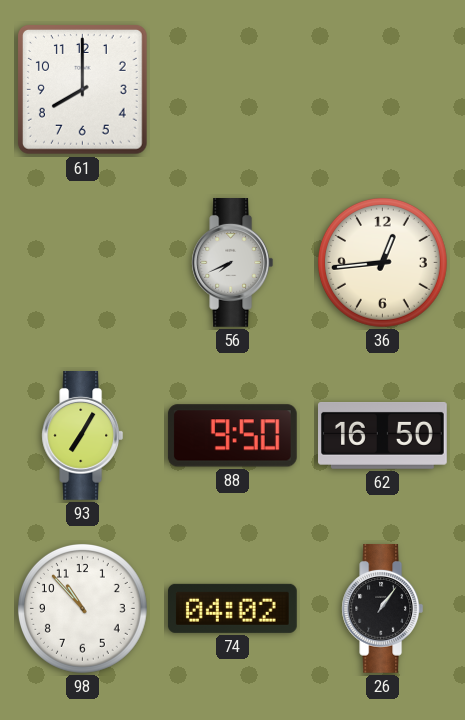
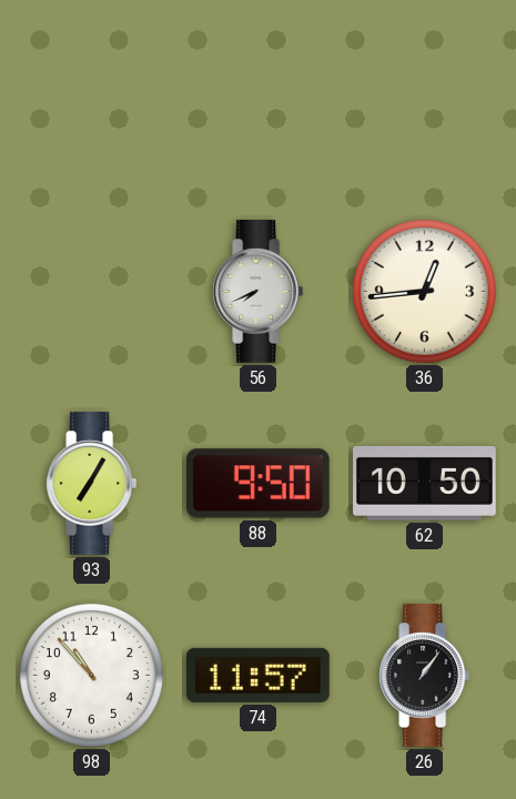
61: 8:00 -> none (83, 90)
62: 16:50 -> 10:50 (425, 483)
74: 04:02 -> 11:57 (257, 675)
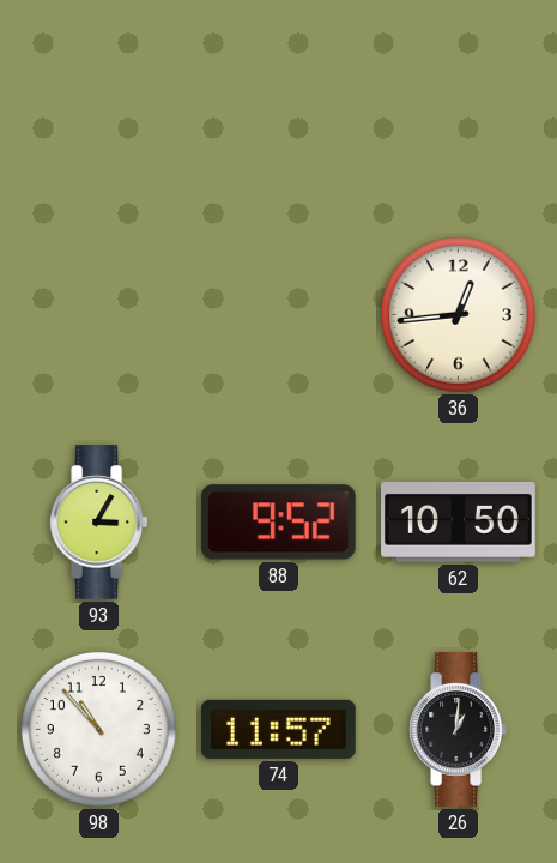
56: 7:41 -> none (259, 292)
93: 7:05 -> 3:05 (99, 523)
88: 9:50 -> 9:52 (278, 523)
26: 1:06 -> 1:01 (459, 730)
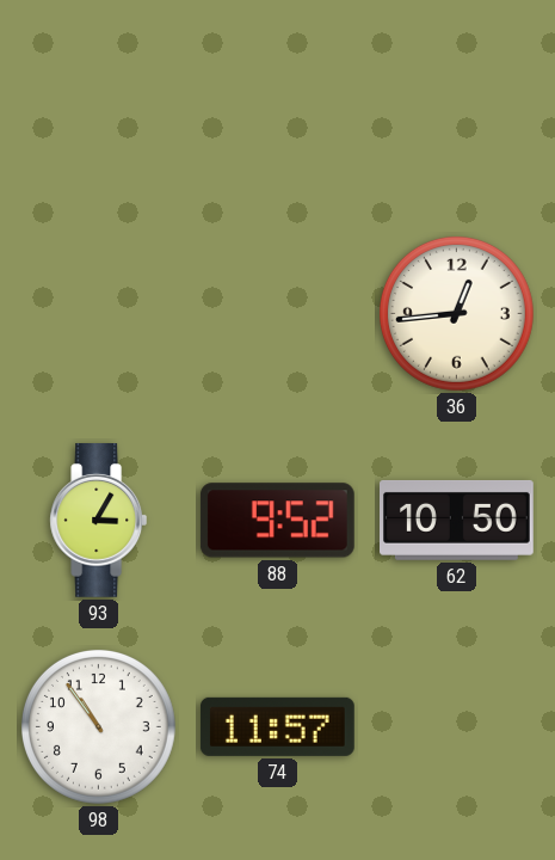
98: 10:53 -> 10:54 (98, 726)
26: 1:01 -> none (459, 730)
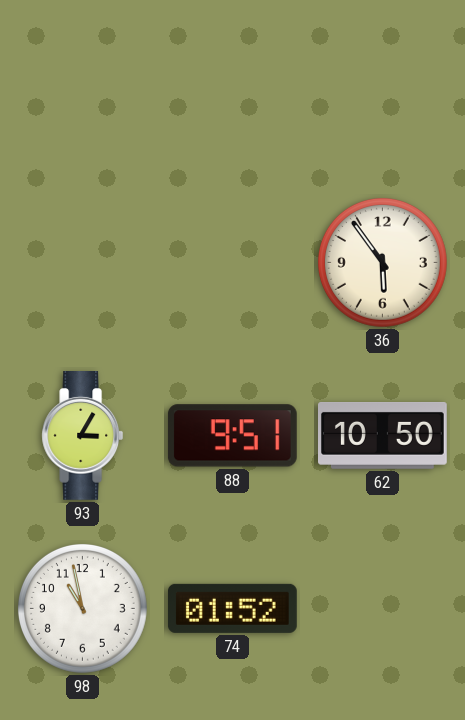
36: 12:44 -> 5:54 (382, 262)
88: 9:52 -> 9:51 (232, 436)
98: 10:54 -> 10:58 (82, 608)
74: 11:57 -> 01:52 (232, 608)
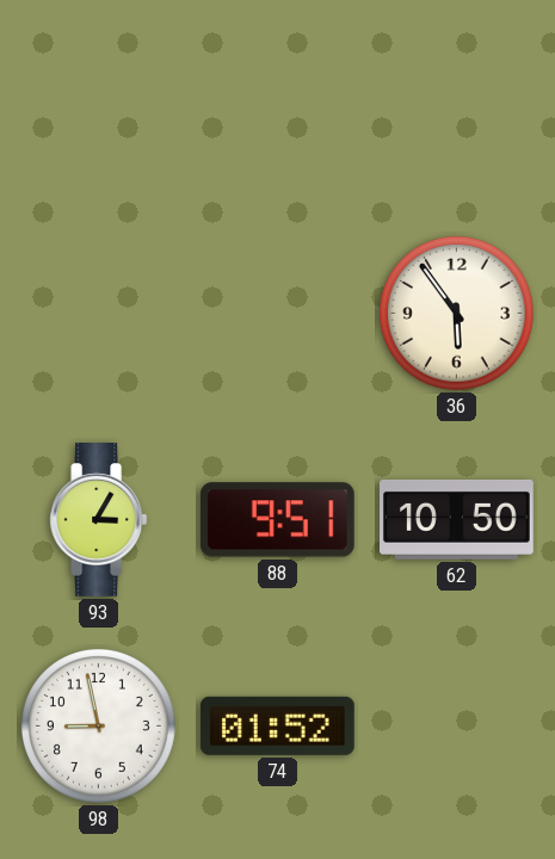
98: 10:58 -> 8:58 (98, 725)
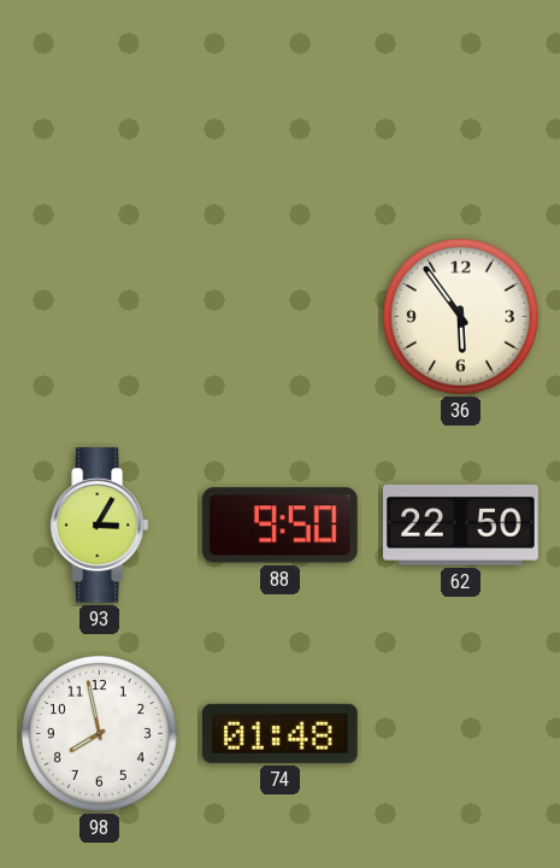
88: 9:51 -> 9:50 (279, 526)
62: 10:50 -> 22:50 (461, 524)
98: 8:58 -> 7:58 (99, 733)
74: 01:52 -> 01:48 (279, 733)
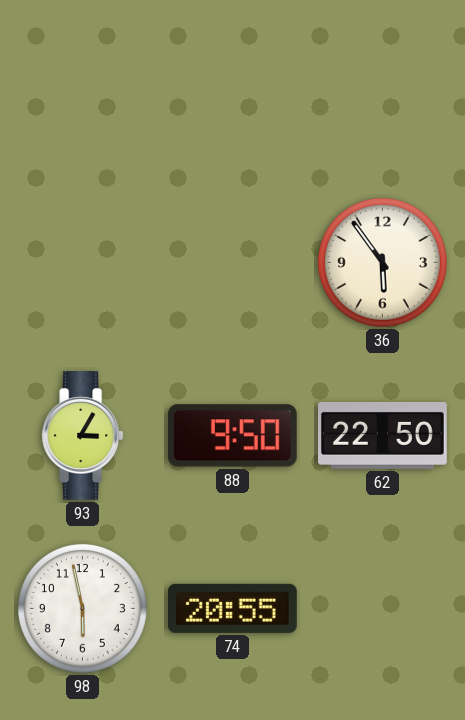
98: 7:58 -> 5:58 (82, 608)
74: 01:48 -> 20:55 (232, 608)
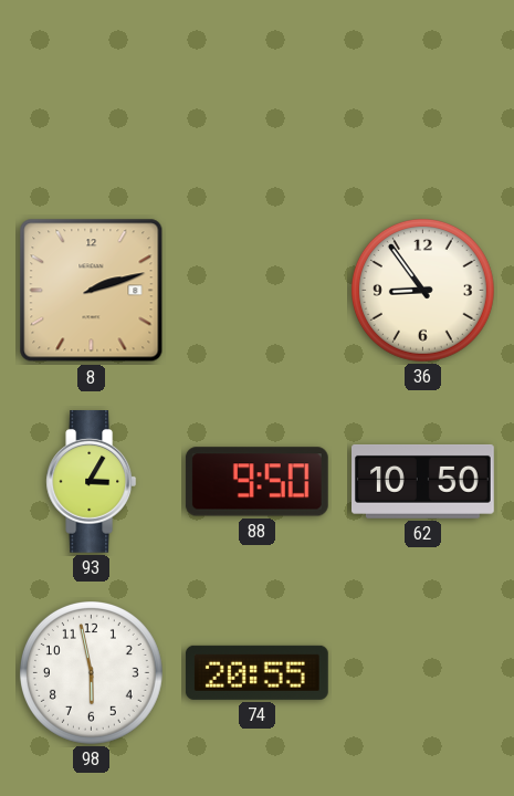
8: none -> 2:12 (92, 291)
36: 5:54 -> 8:54 (422, 290)
62: 22:50 -> 10:50 (423, 481)
